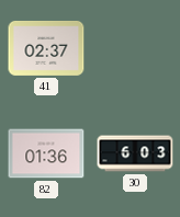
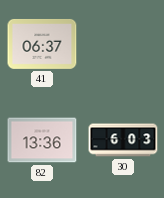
41: 02:37 -> 06:37 (42, 44)
82: 01:36 -> 13:36 (42, 140)
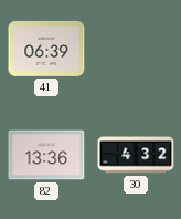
41: 06:37 -> 06:39 (46, 49)
30: 6:03 -> 4:32 (136, 155)
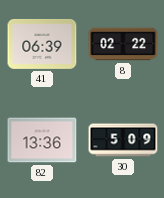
8: none -> 02:22 (123, 44)
30: 4:32 -> 5:09 (123, 140)
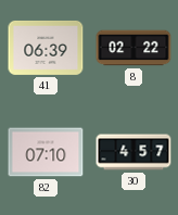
82: 13:36 -> 07:10 (46, 152)
30: 5:09 -> 4:57 (133, 152)
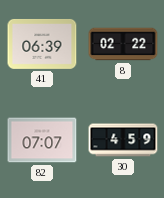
82: 07:10 -> 07:07 (42, 140)
30: 4:57 -> 4:59 (123, 140)
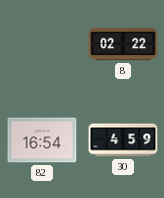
41: 06:39 -> none (42, 44)
82: 07:07 -> 16:54 (42, 140)
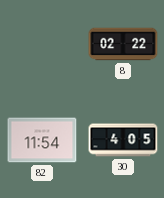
82: 16:54 -> 11:54 (42, 140)
30: 4:59 -> 4:05 (123, 140)
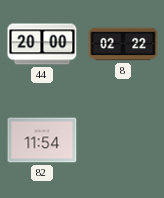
44: none -> 20:00 (42, 44)
30: 4:05 -> none (123, 140)
